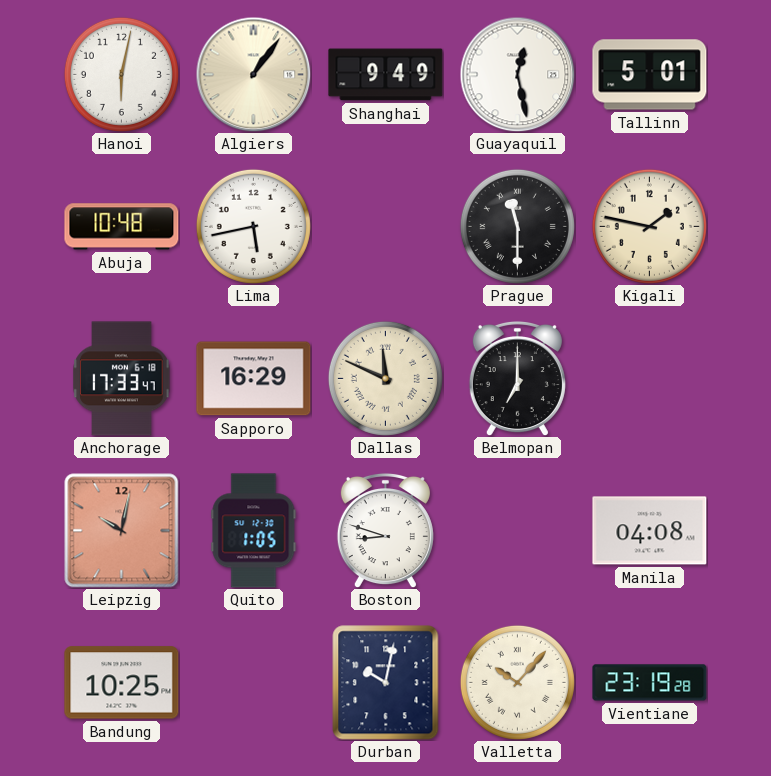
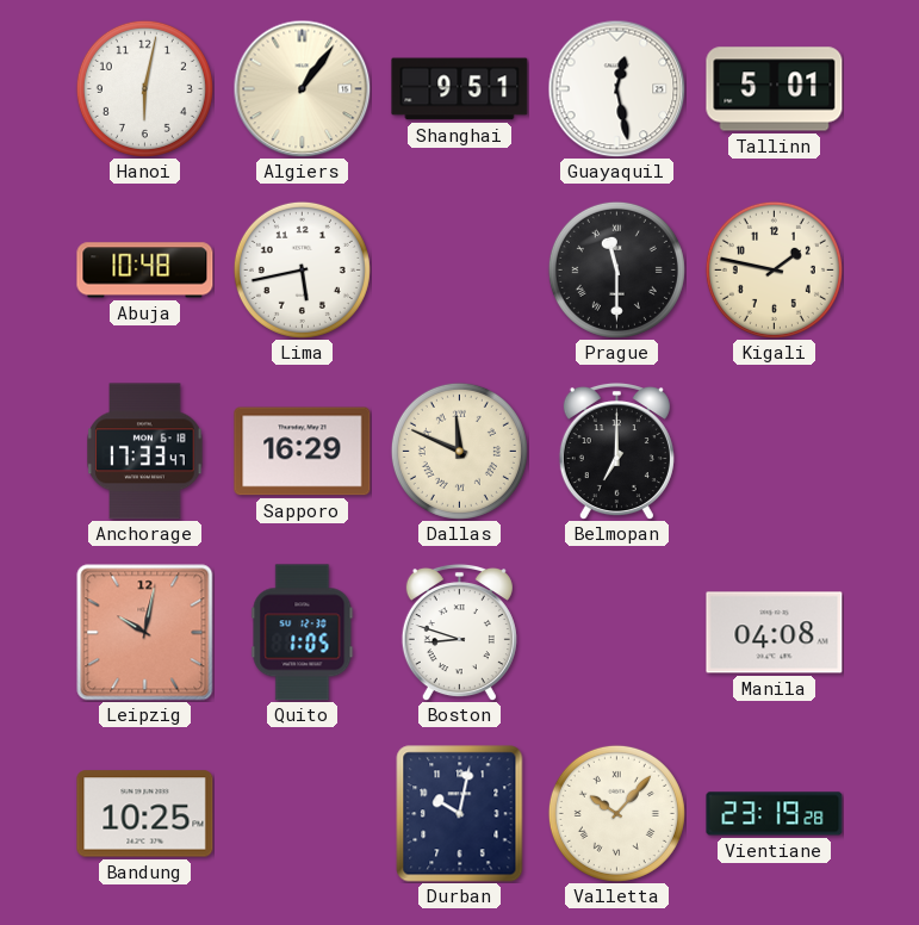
Shanghai: 9:49 -> 9:51 (460, 89)
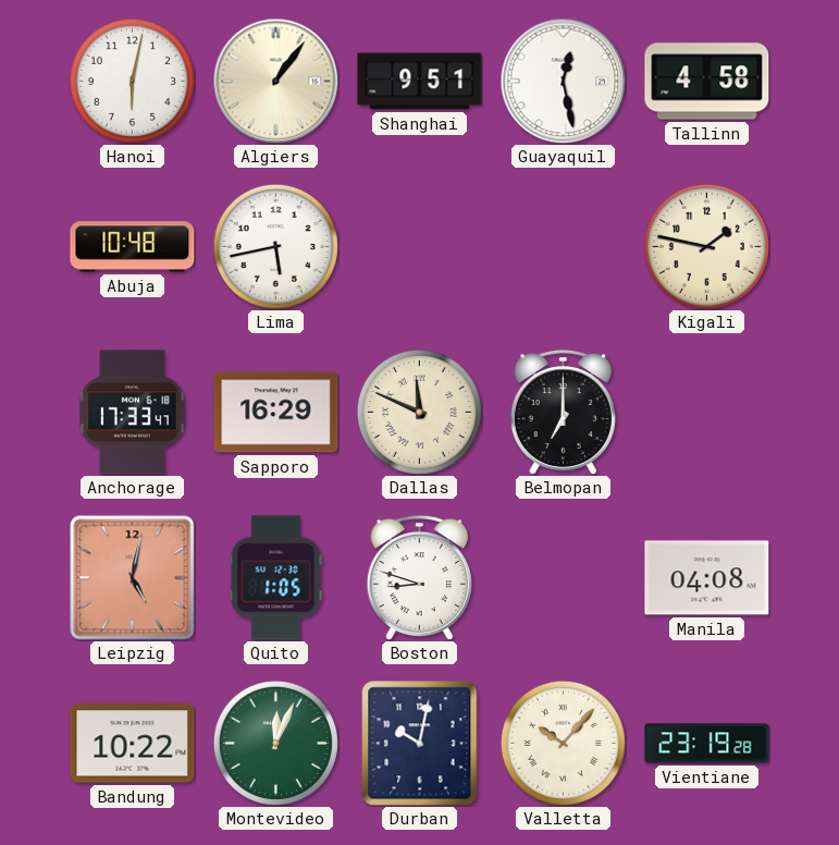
Tallinn: 5:01 -> 4:58 (707, 82)
Prague: 11:30 -> none (616, 269)
Leipzig: 10:02 -> 5:02 (133, 578)
Bandung: 10:25 -> 10:22 (133, 744)
Montevideo: none -> 12:04 (275, 743)
